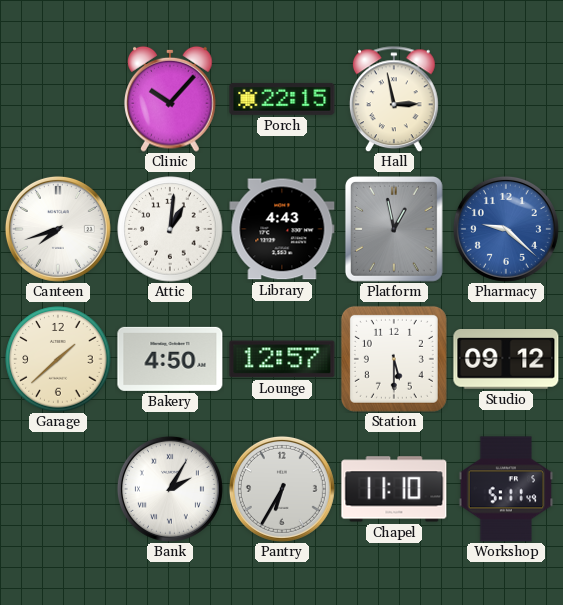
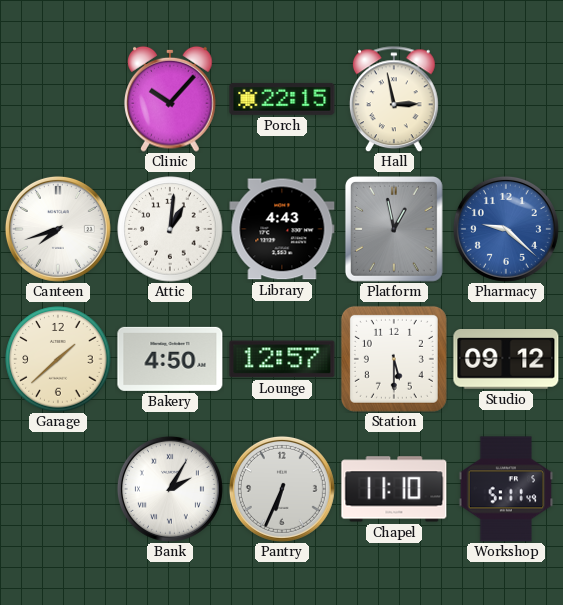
Pantry: 6:35 -> 6:34 (282, 489)
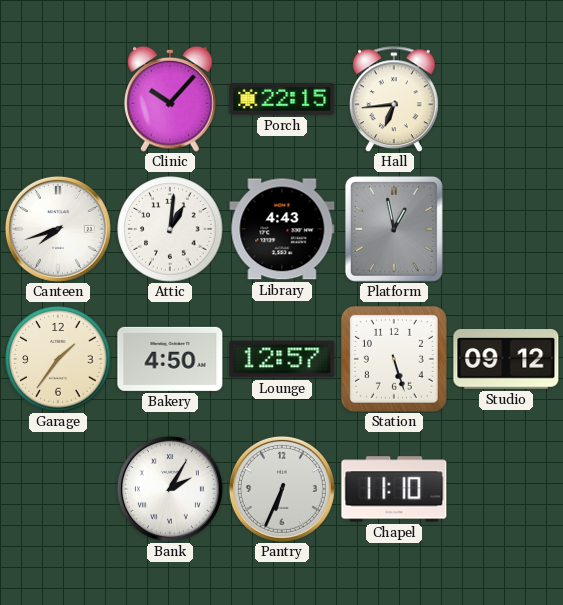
Hall: 2:58 -> 6:44 (394, 99)
Pharmacy: 9:22 -> none (506, 229)
Garage: 1:38 -> 1:36 (58, 359)
Station: 5:30 -> 5:27 (394, 359)
Workshop: 5:11 -> none (506, 489)
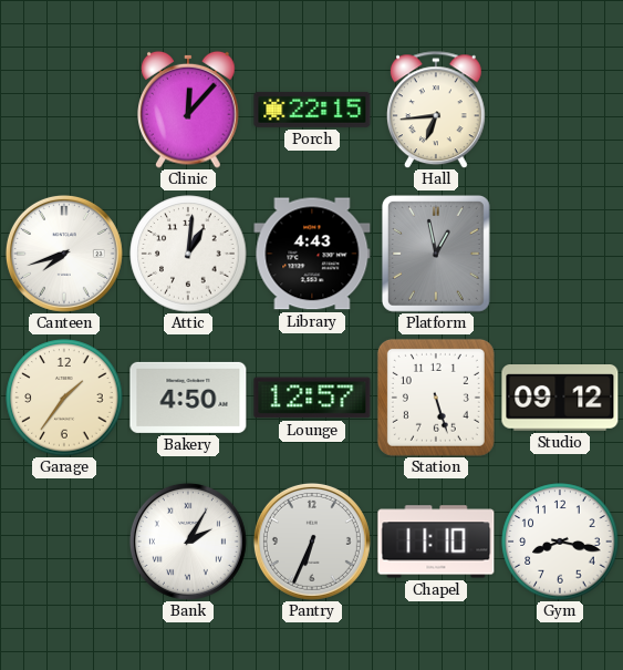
Clinic: 10:07 -> 12:07 (188, 110)
Gym: none -> 8:17 (560, 542)
